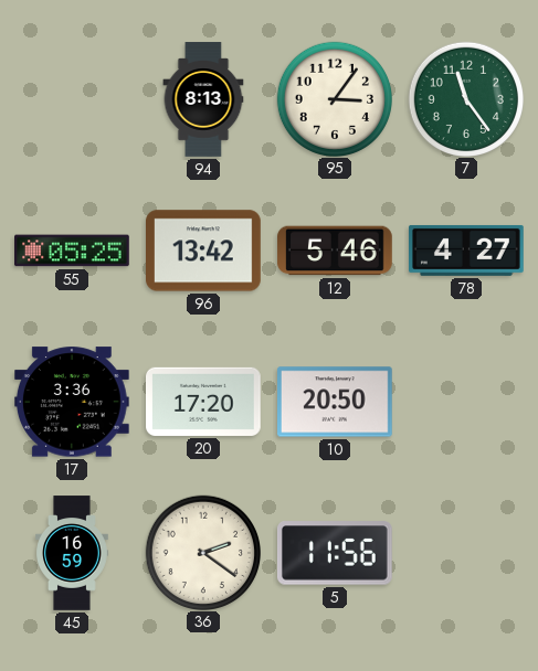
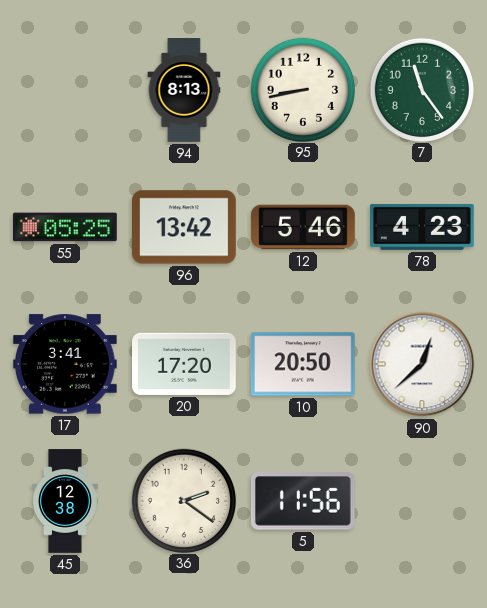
95: 3:06 -> 8:43 (302, 89)
78: 4:27 -> 4:23 (423, 227)
17: 3:36 -> 3:41 (66, 364)
90: none -> 12:38 (422, 364)
45: 16:59 -> 12:38 (66, 501)
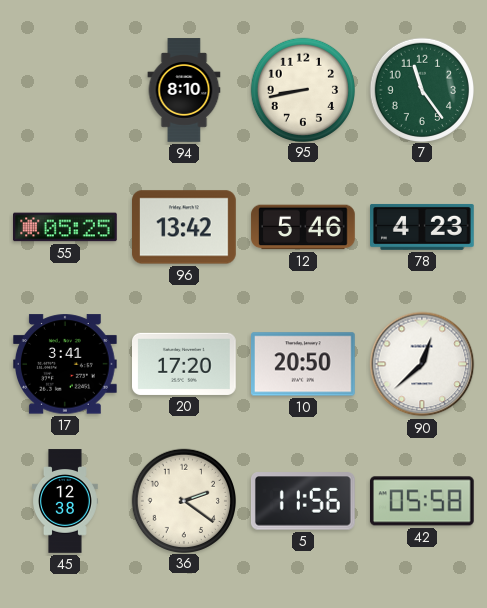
94: 8:13 -> 8:10 (184, 90)
42: none -> 05:58 (422, 501)
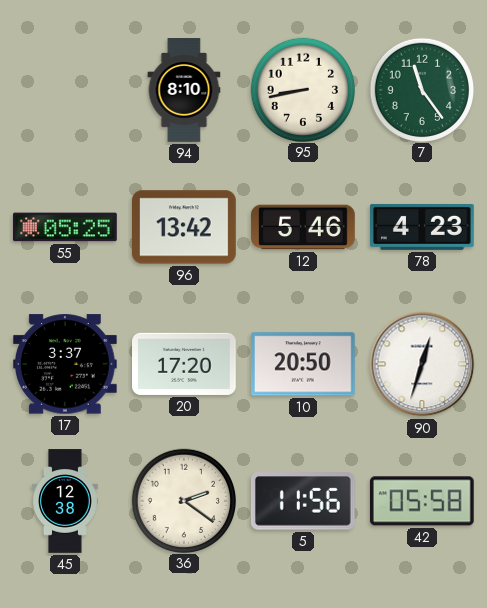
17: 3:41 -> 3:37 (66, 364)
90: 12:38 -> 12:33 (422, 364)
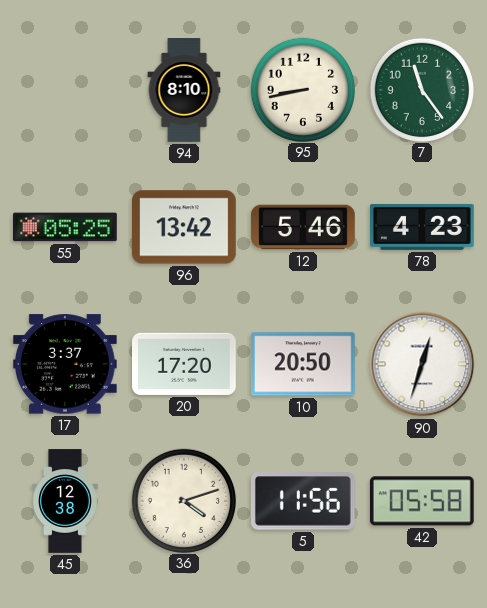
36: 2:21 -> 4:12 (183, 500)
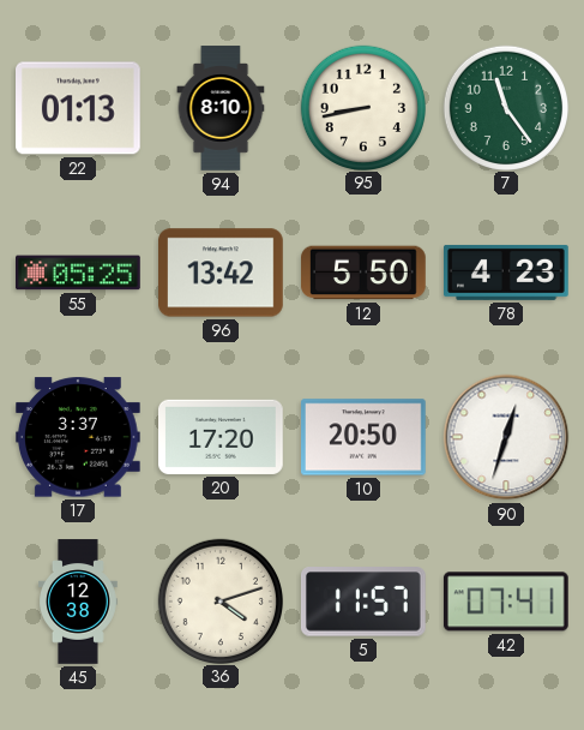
22: none -> 01:13 (79, 108)
12: 5:46 -> 5:50 (363, 273)
5: 11:56 -> 11:57 (363, 602)
42: 05:58 -> 07:41 (506, 602)
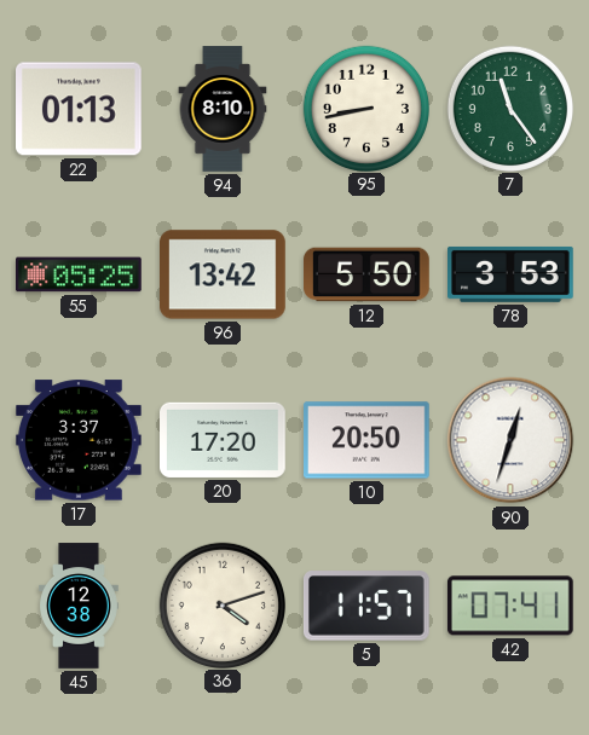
78: 4:23 -> 3:53 (512, 274)
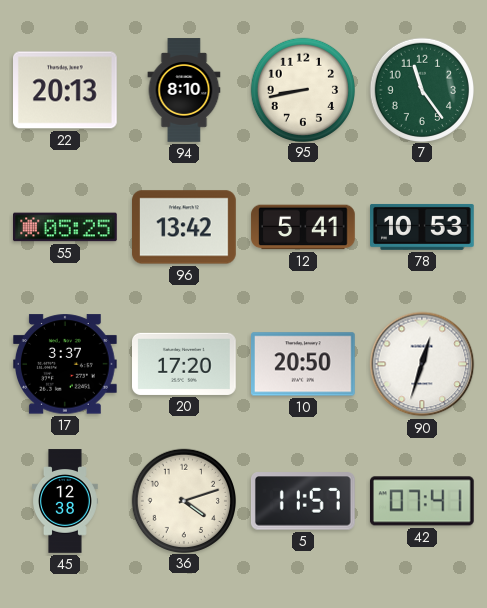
22: 01:13 -> 20:13 (66, 90)
12: 5:50 -> 5:41 (303, 227)
78: 3:53 -> 10:53 (423, 227)
